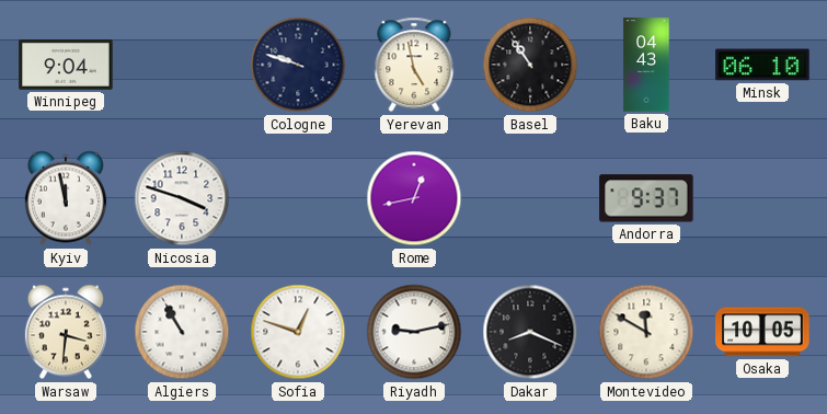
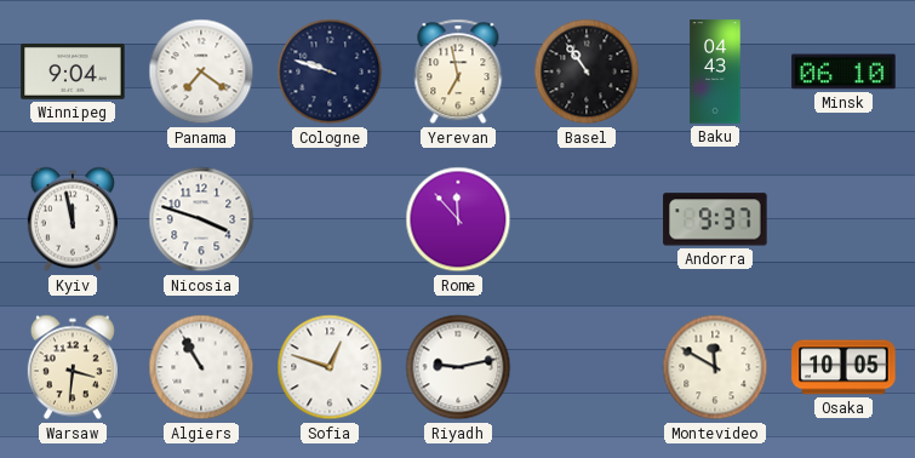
Panama: none -> 7:21 (201, 71)
Yerevan: 4:58 -> 6:58 (458, 71)
Rome: 12:43 -> 11:53 (458, 219)
Dakar: 8:19 -> none (530, 332)
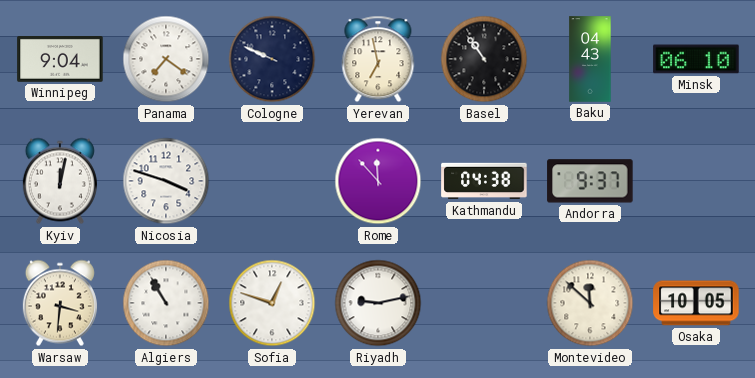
Cologne: 9:48 -> 9:49 (272, 59)
Kyiv: 11:58 -> 12:02 (60, 181)
Kathmandu: none -> 04:38 (484, 181)
Montevideo: 11:50 -> 11:52 (590, 303)
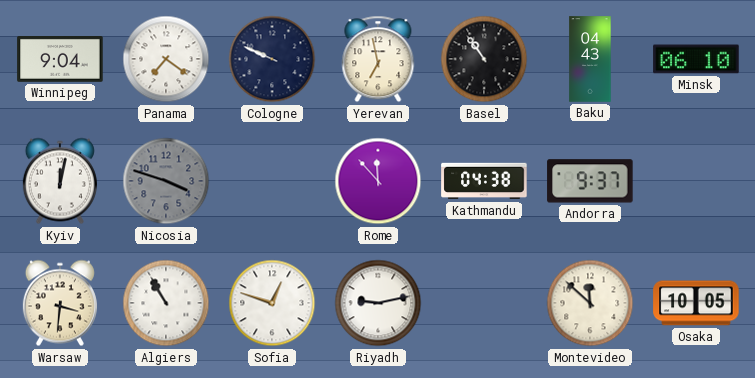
Nicosia dial: white -> grey (166, 181)
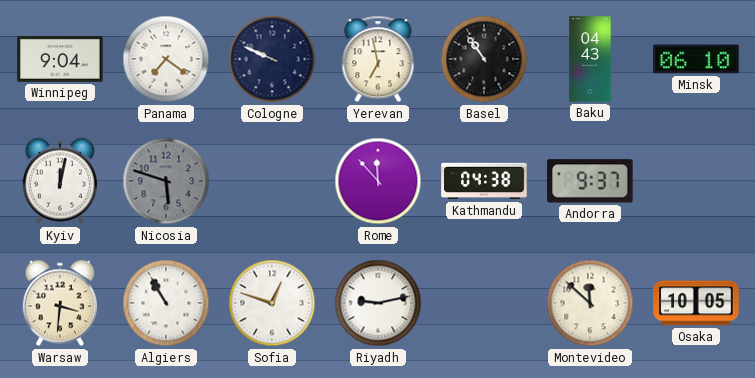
Nicosia: 3:48 -> 5:48 (166, 181)
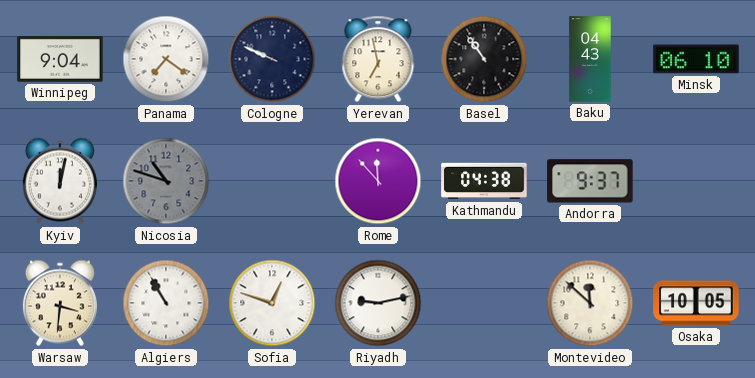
Nicosia: 5:48 -> 10:48 (166, 181)
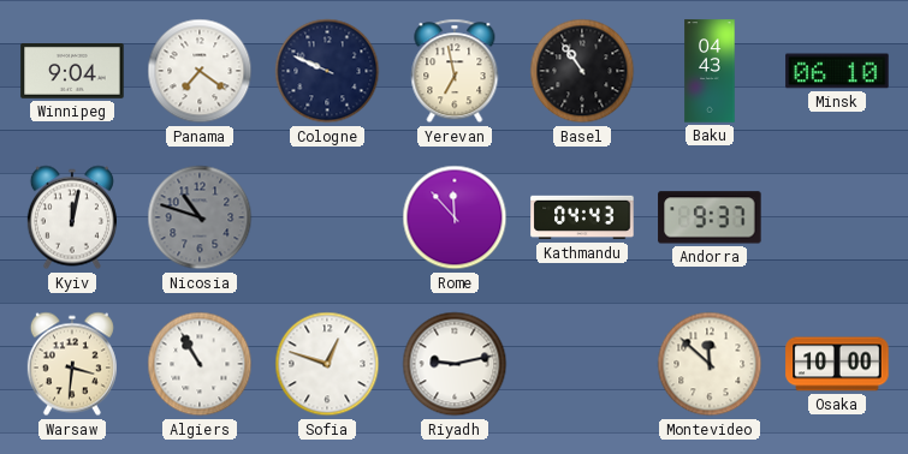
Kathmandu: 04:38 -> 04:43 (582, 217)
Osaka: 10:05 -> 10:00 (837, 364)
